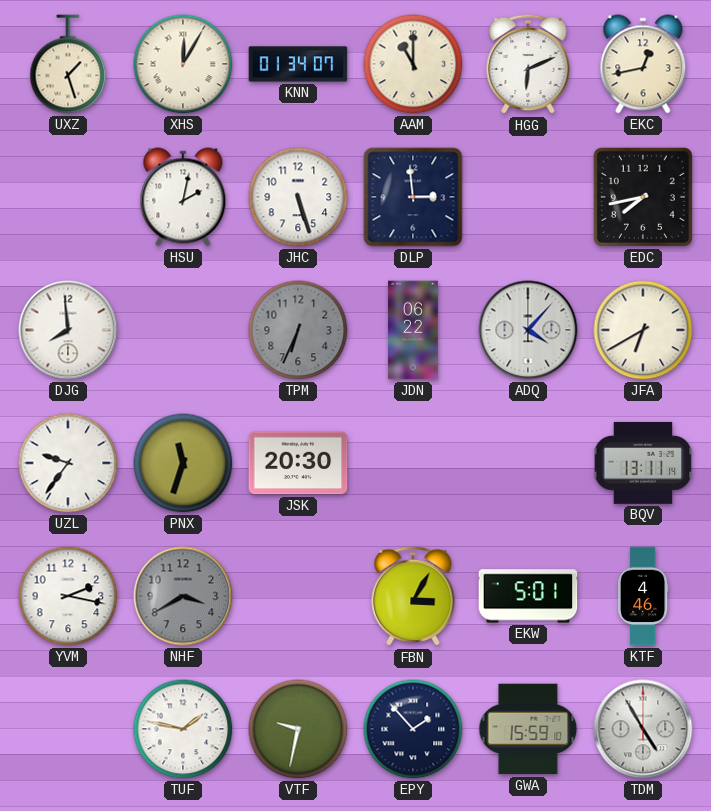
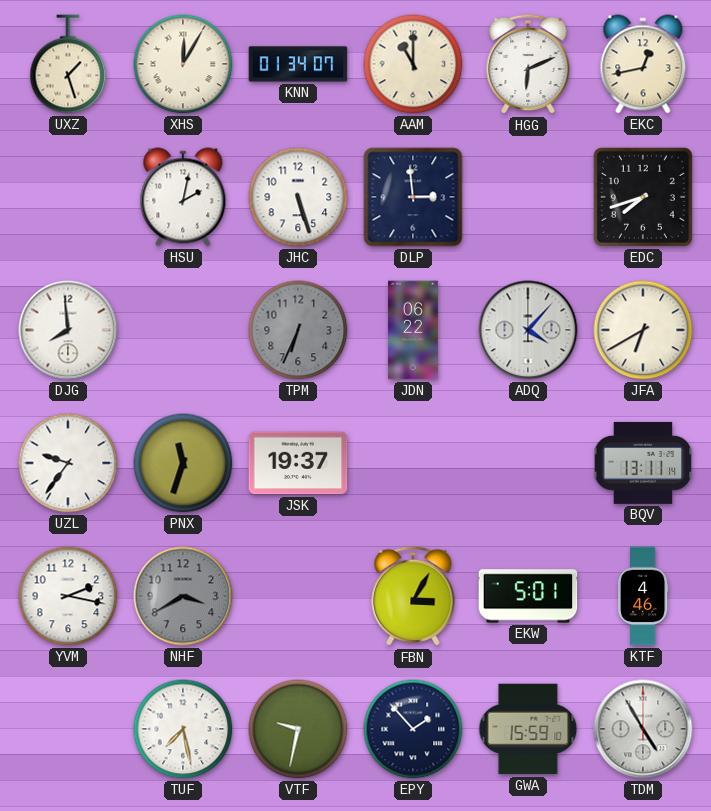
EDC: 7:43 -> 7:42 (643, 197)
JSK: 20:30 -> 19:37 (298, 463)
TUF: 1:47 -> 7:28 (183, 729)
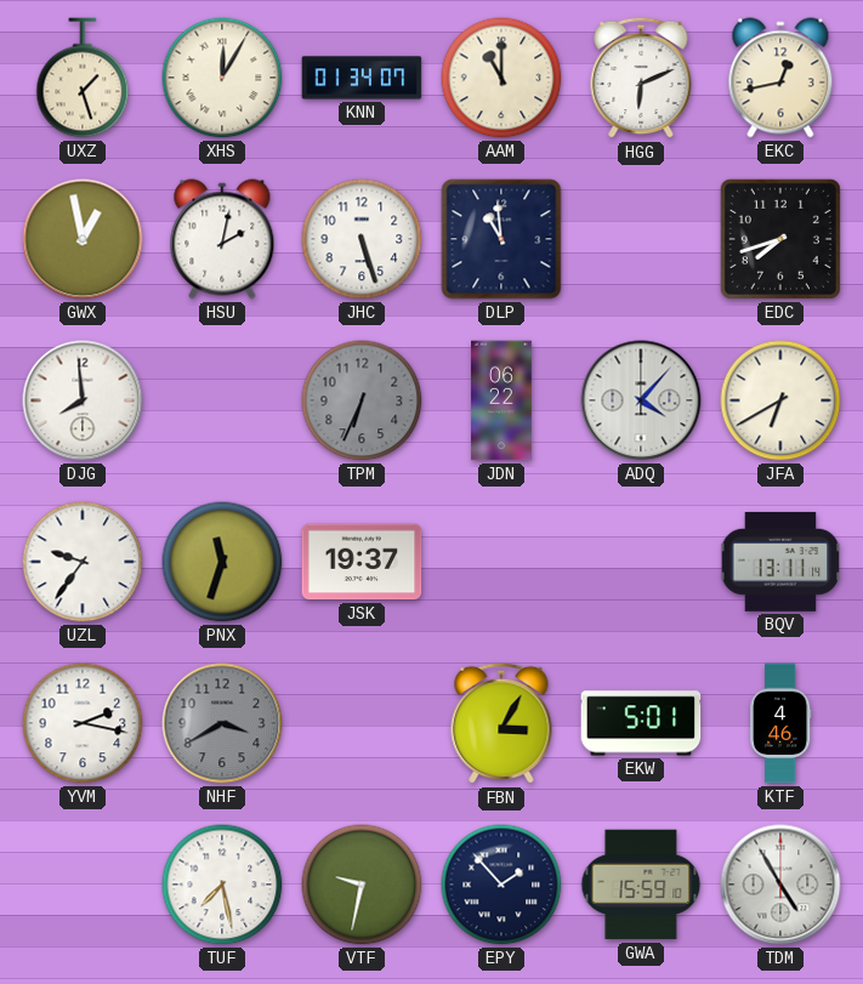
GWX: none -> 12:58 (83, 239)
DLP: 2:59 -> 10:59 (501, 239)
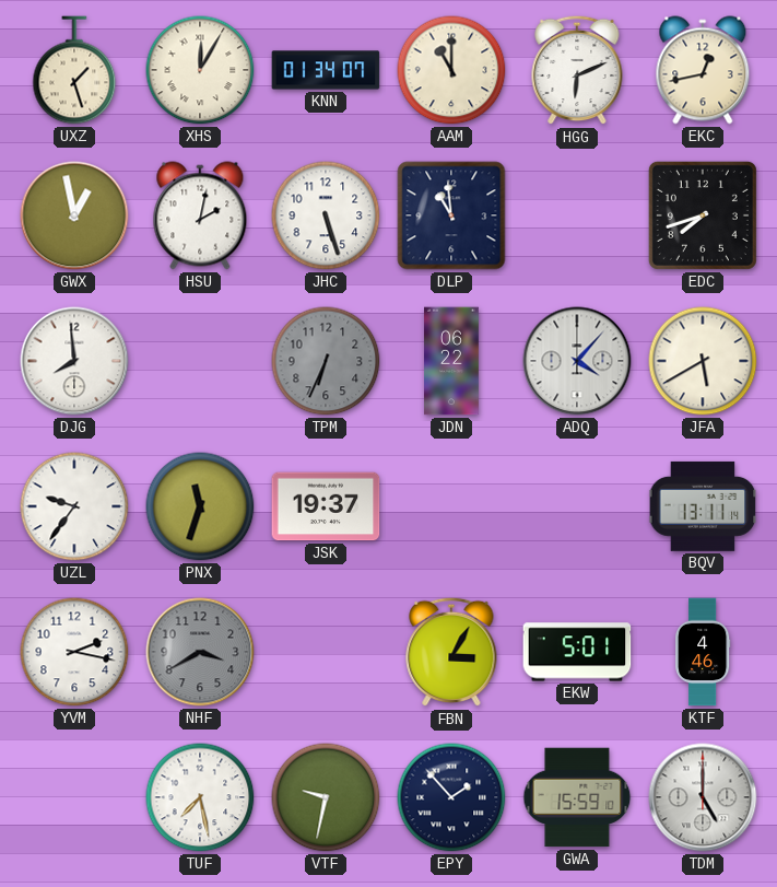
JFA: 6:40 -> 5:40 (703, 361)
TDM: 4:55 -> 5:00 (703, 797)
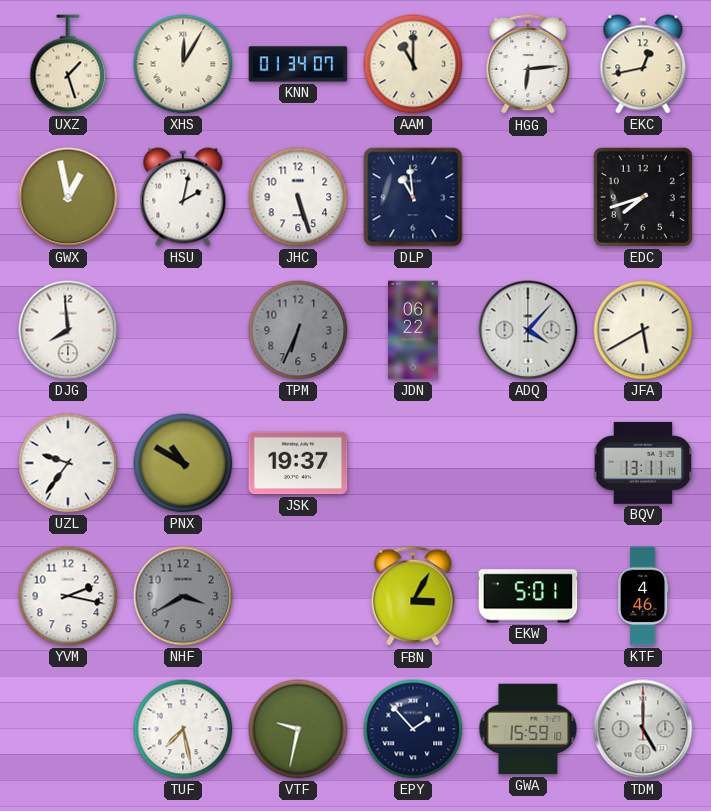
HGG: 6:11 -> 6:14 (528, 64)
PNX: 11:33 -> 10:50 (183, 463)
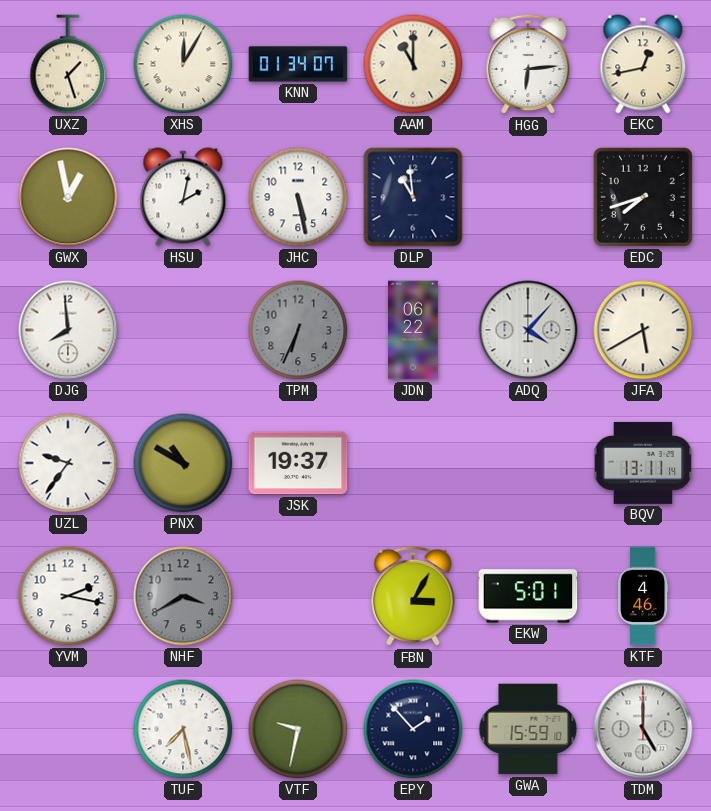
JHC: 5:27 -> 5:28 (298, 197)
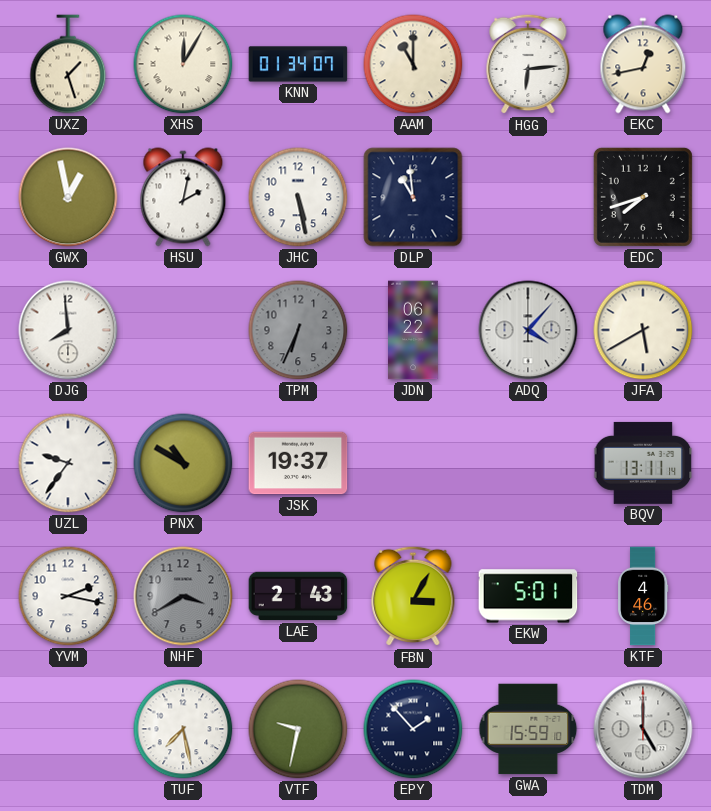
LAE: none -> 2:43 (298, 596)
